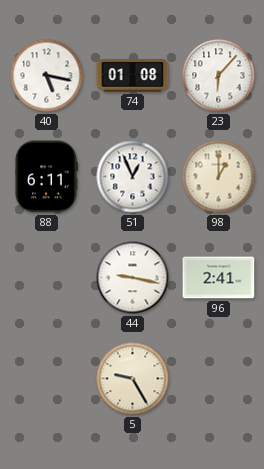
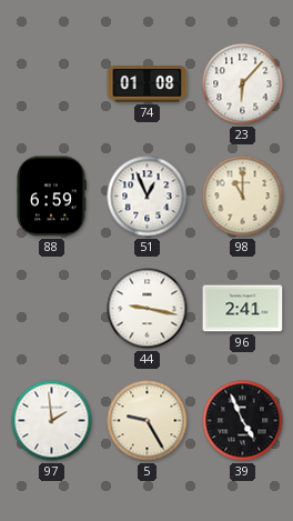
40: 5:17 -> none (47, 76)
88: 6:11 -> 6:59 (51, 197)
98: 1:00 -> 11:00 (243, 197)
97: none -> 1:59 (52, 421)
39: none -> 4:56 (243, 421)
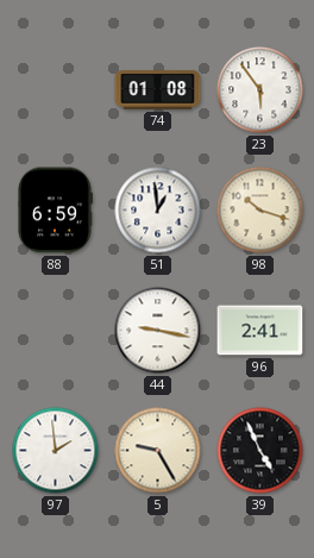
23: 6:07 -> 5:54 (260, 90)
51: 12:56 -> 12:59 (158, 211)
98: 11:00 -> 10:18 (260, 211)
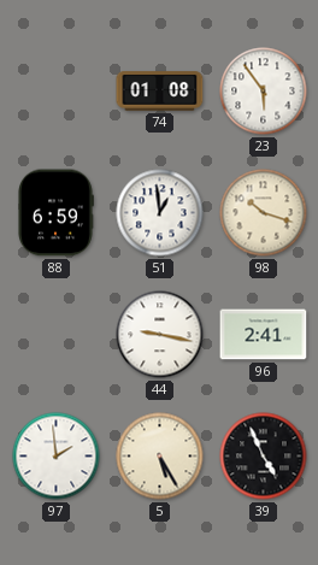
5: 9:25 -> 5:25 (160, 457)
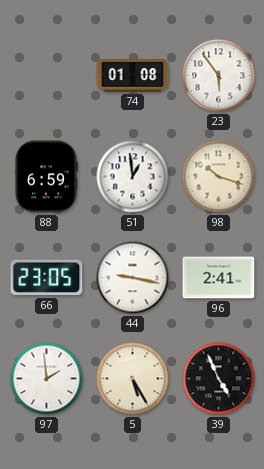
66: none -> 23:05 (47, 278)
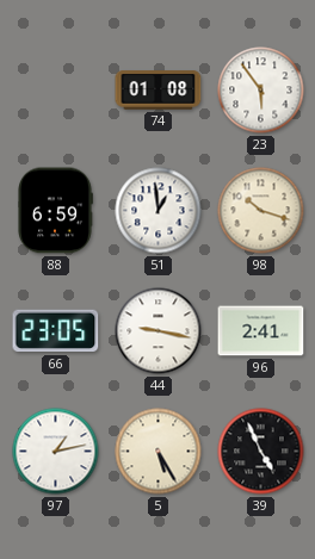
97: 1:59 -> 1:13 (56, 452)
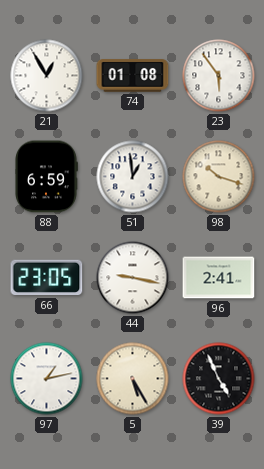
21: none -> 12:55 (47, 76)
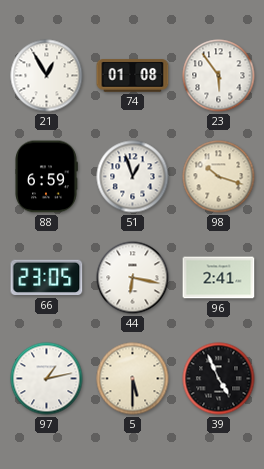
51: 12:59 -> 12:57 (133, 177)
44: 9:17 -> 6:17 (133, 278)
5: 5:25 -> 5:30 (133, 379)
